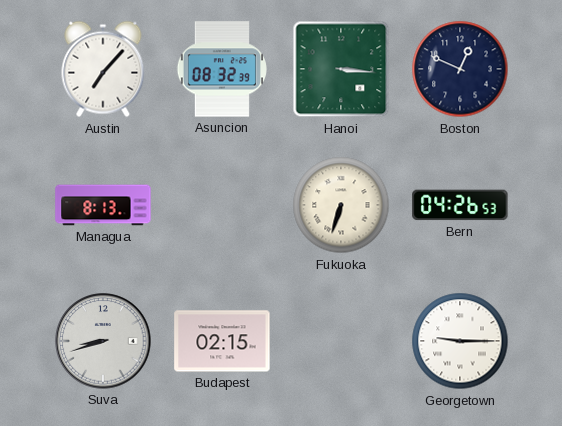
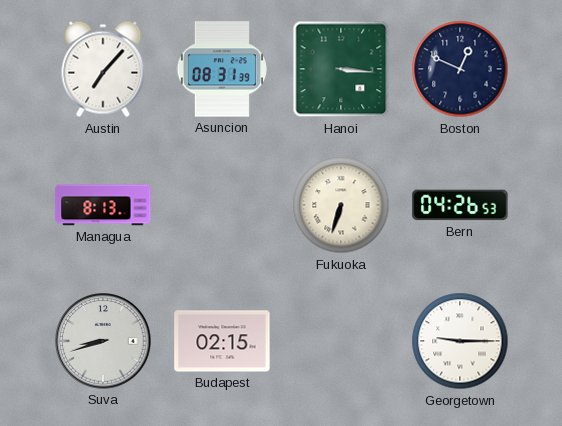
Asuncion: 08:32 -> 08:31 (222, 69)
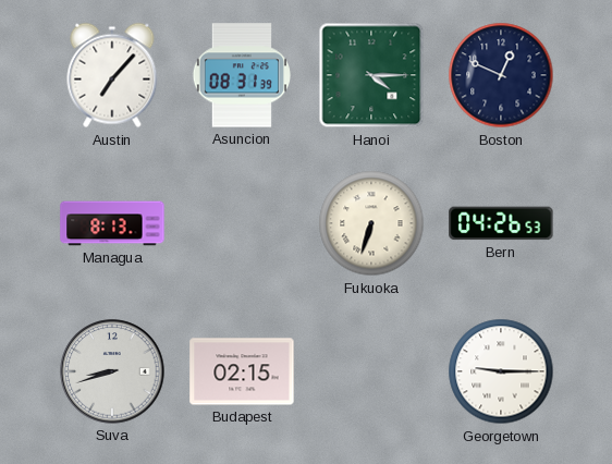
Hanoi: 3:16 -> 4:15 (371, 75)
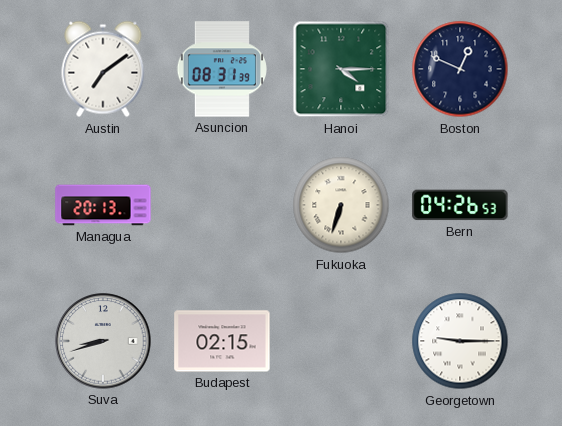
Austin: 7:07 -> 7:09 (103, 69)
Managua: 8:13 -> 20:13 (103, 205)
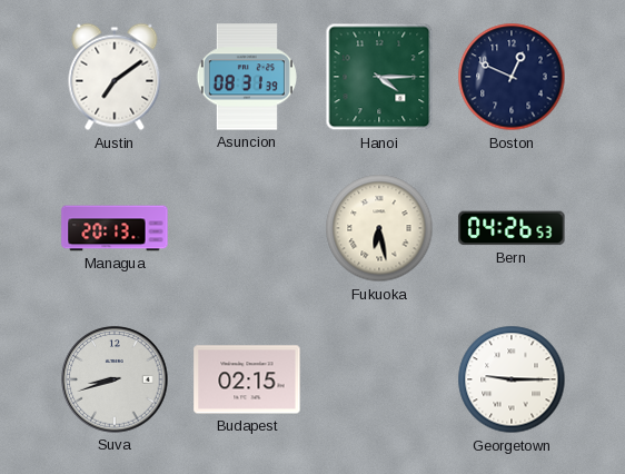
Fukuoka: 6:33 -> 6:28 (379, 228)
